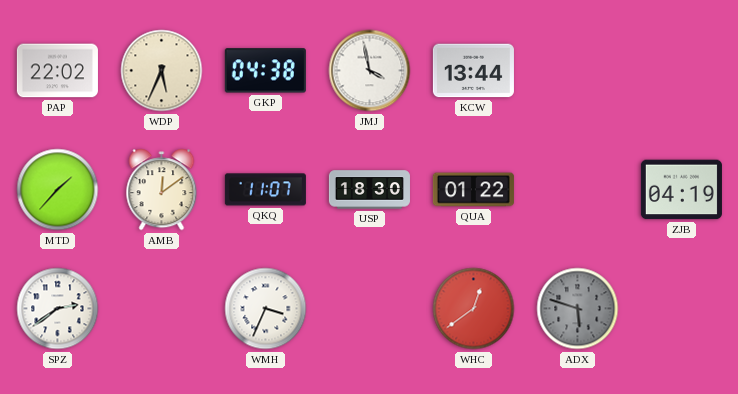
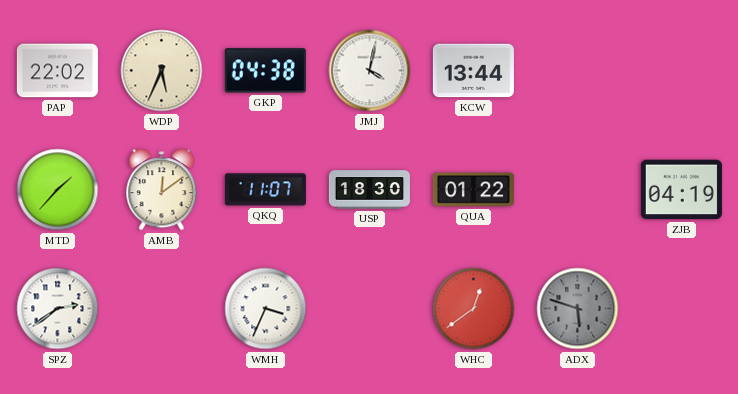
JMJ: 3:58 -> 4:02 (370, 71)
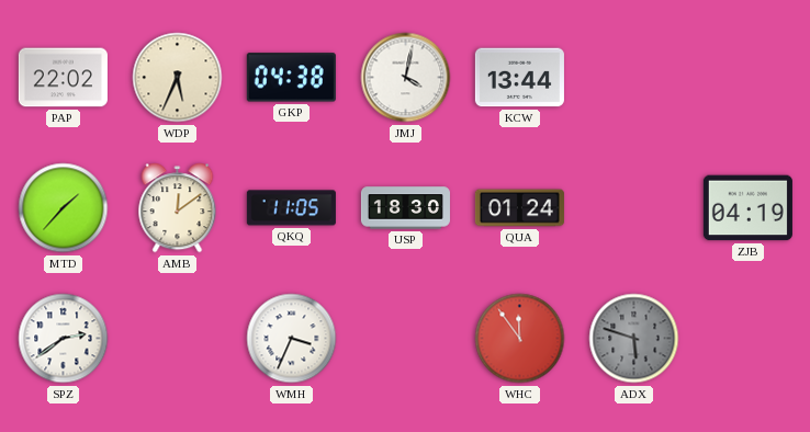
QKQ: 11:07 -> 11:05 (291, 208)
QUA: 01:22 -> 01:24 (519, 208)
WHC: 12:39 -> 11:54 (520, 339)
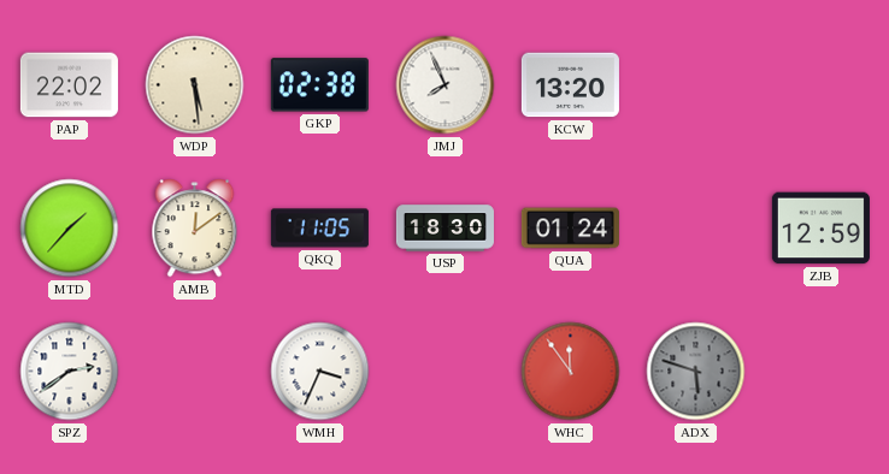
WDP: 5:34 -> 5:29 (195, 85)
GKP: 04:38 -> 02:38 (319, 85)
JMJ: 4:02 -> 7:56 (446, 85)
KCW: 13:44 -> 13:20 (570, 85)
ZJB: 04:19 -> 12:59 (820, 229)
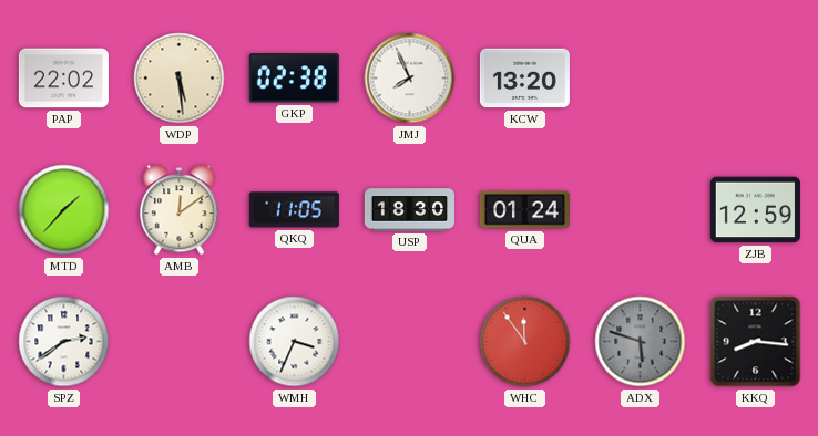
KKQ: none -> 8:16 (756, 342)
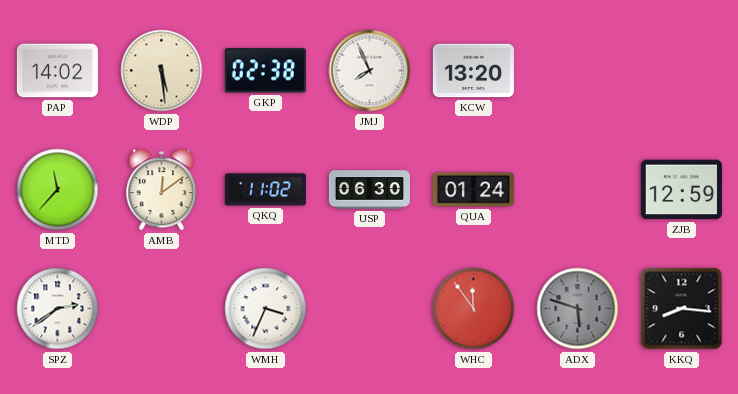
PAP: 22:02 -> 14:02 (57, 71)
MTD: 1:37 -> 11:37 (58, 190)
QKQ: 11:05 -> 11:02 (265, 190)
USP: 18:30 -> 06:30 (369, 190)
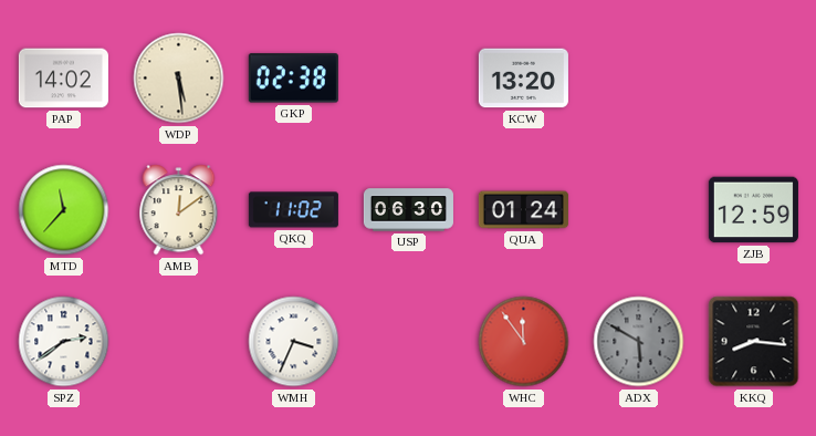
JMJ: 7:56 -> none (370, 71)
ADX: 5:48 -> 5:50 (639, 342)
